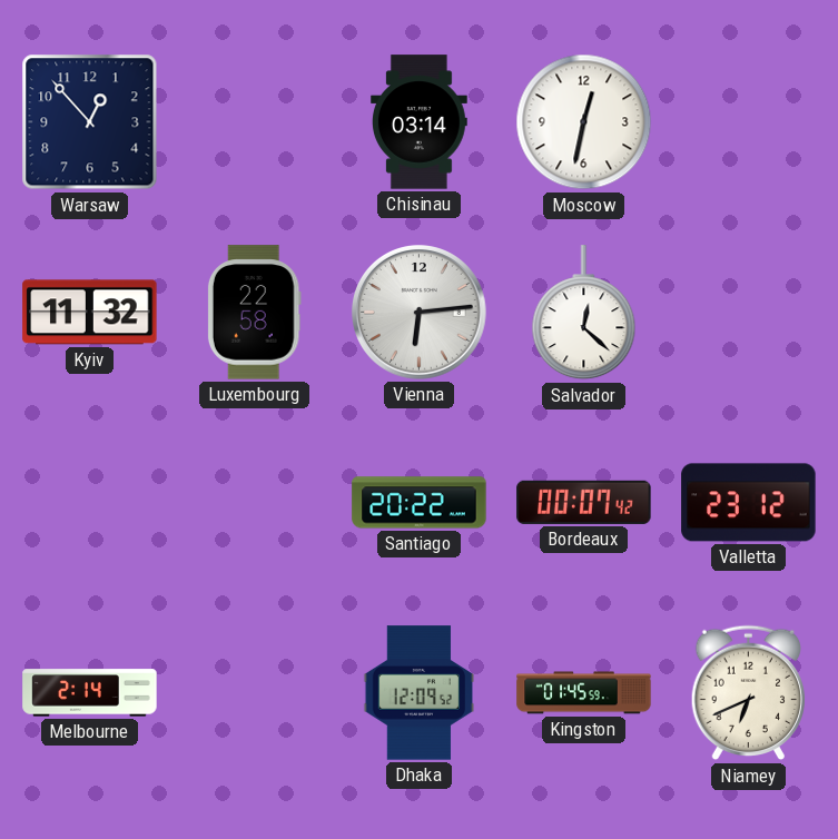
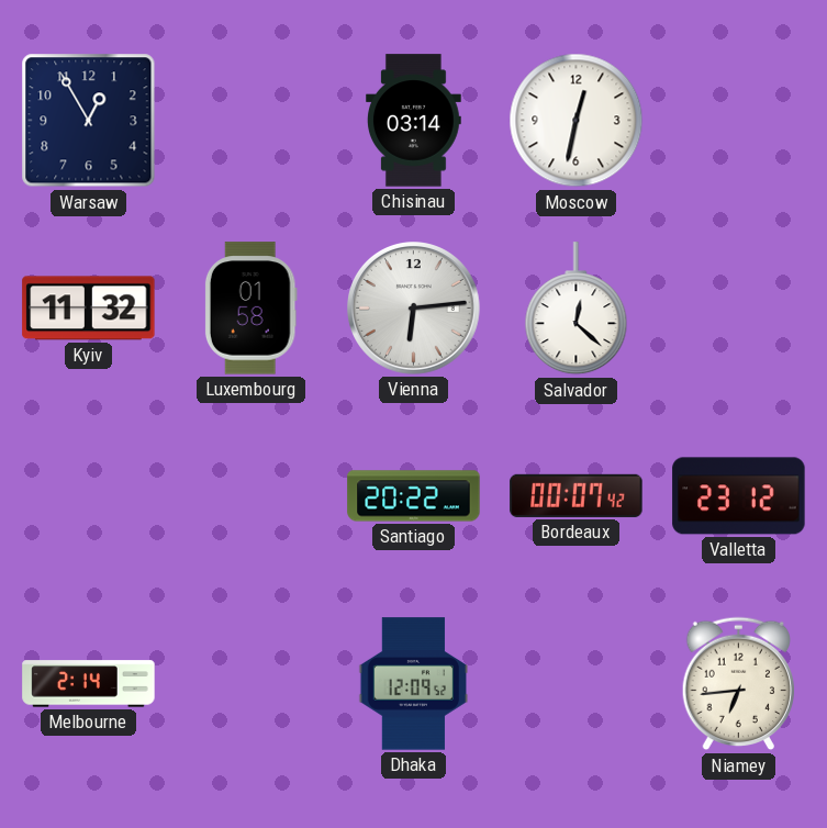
Warsaw: 12:53 -> 12:55 (89, 121)
Luxembourg: 22:58 -> 01:58 (250, 309)
Kingston: 01:45 -> none (584, 693)
Niamey: 6:41 -> 6:44 (739, 684)
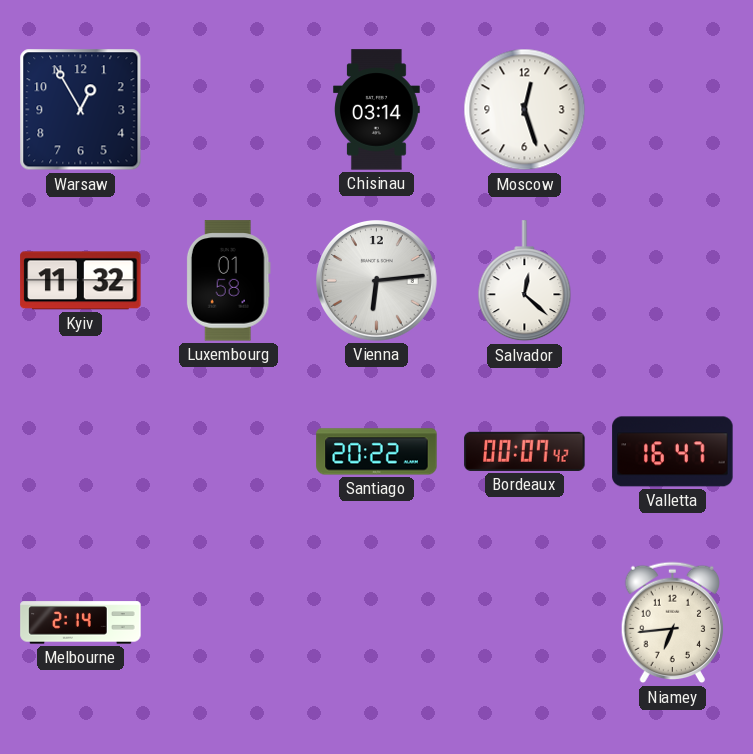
Moscow: 12:32 -> 12:27 (525, 110)
Valletta: 23:12 -> 16:47 (673, 452)
Dhaka: 12:09 -> none (414, 684)
